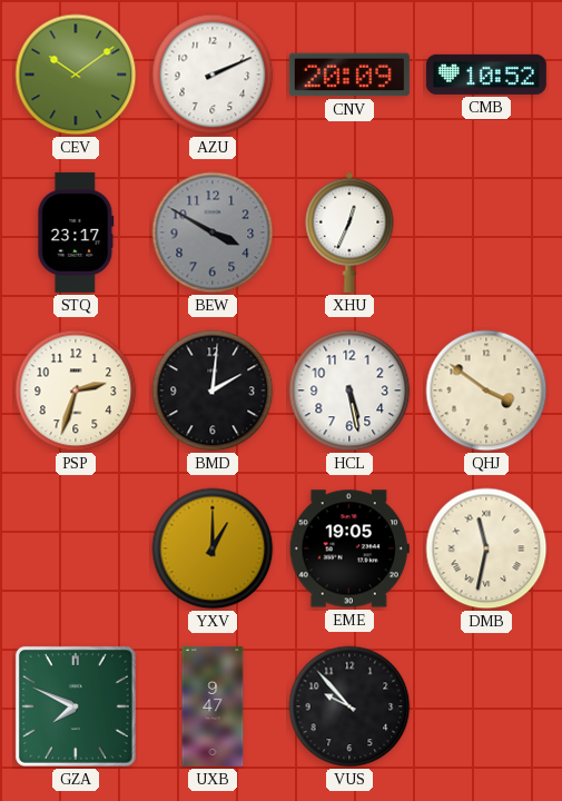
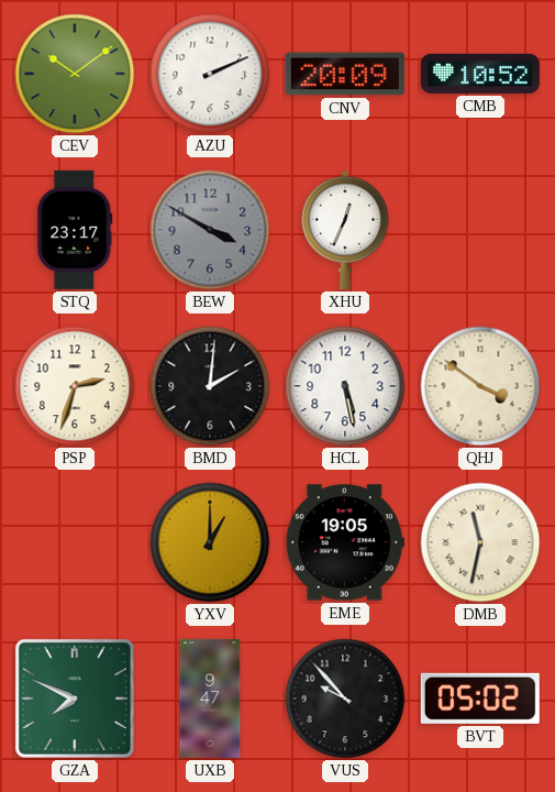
BVT: none -> 05:02 (480, 698)
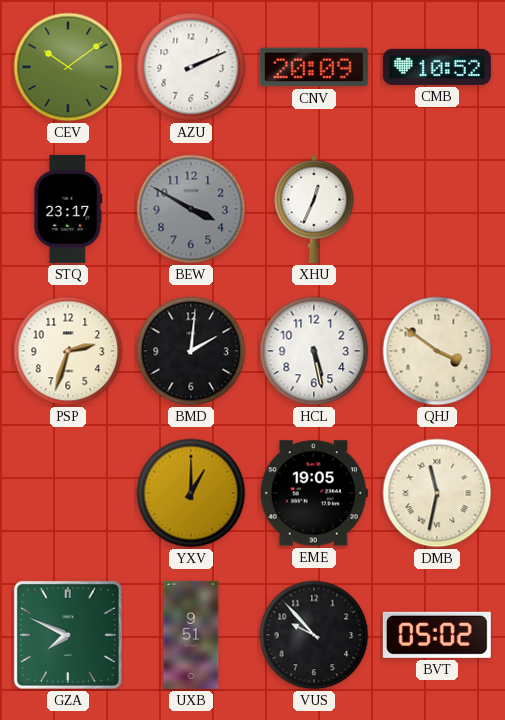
UXB: 9:47 -> 9:51 (191, 635)
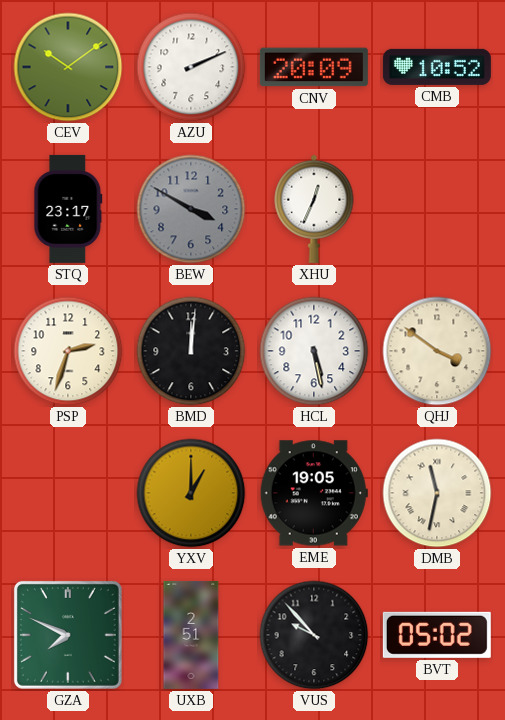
BMD: 2:01 -> 12:01 (191, 351)
UXB: 9:51 -> 2:51 (191, 635)
